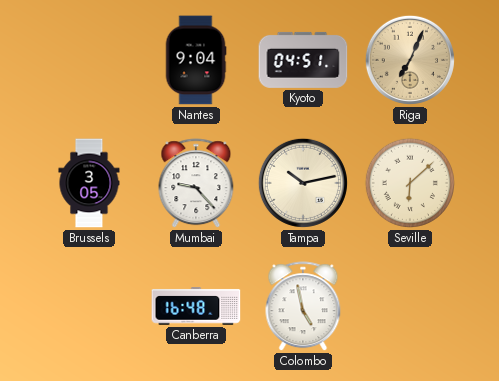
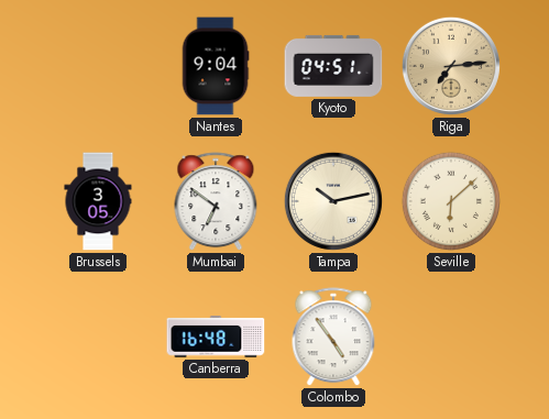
Riga: 7:04 -> 7:14 (451, 66)
Mumbai: 9:23 -> 6:51 (216, 202)
Colombo: 4:58 -> 4:54 (333, 338)
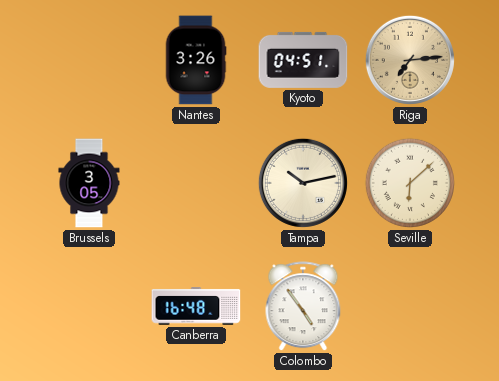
Nantes: 9:04 -> 3:26 (196, 60)
Mumbai: 6:51 -> none (216, 202)
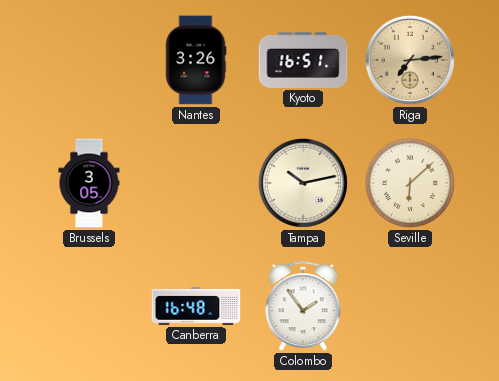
Kyoto: 04:51 -> 16:51 (303, 60)
Colombo: 4:54 -> 1:54 (303, 307)
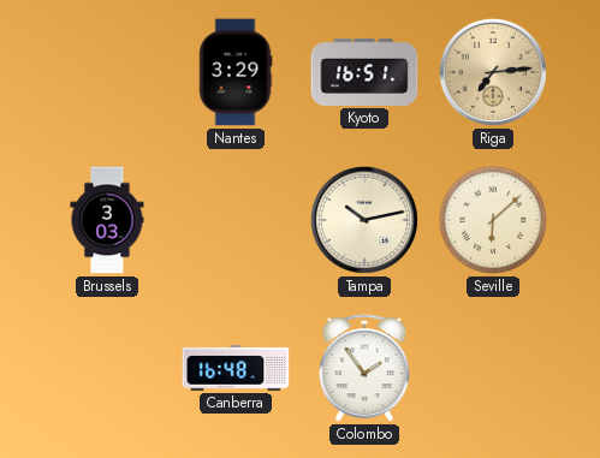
Nantes: 3:26 -> 3:29 (236, 72)
Brussels: 3:05 -> 3:03 (107, 220)
